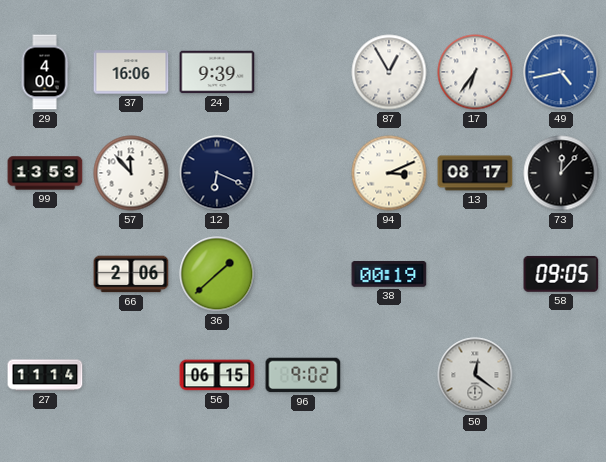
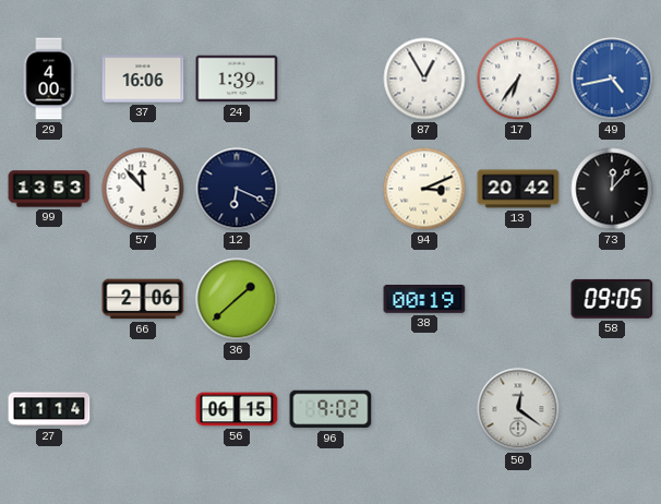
24: 9:39 -> 1:39 (237, 79)
13: 08:17 -> 20:42 (518, 189)
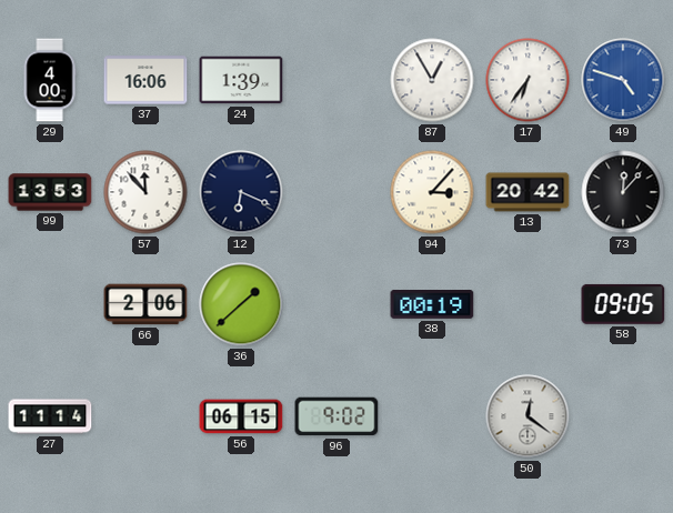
49: 4:43 -> 4:48 (623, 80)
94: 3:11 -> 3:07 (432, 192)
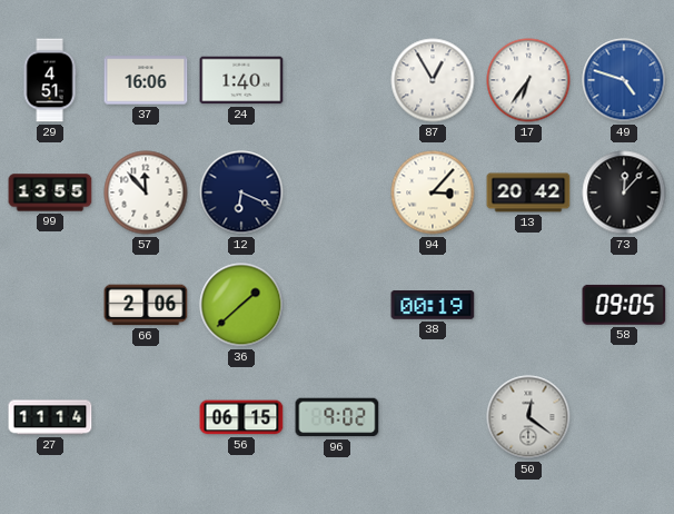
29: 4:00 -> 4:51 (50, 80)
24: 1:39 -> 1:40 (241, 80)
99: 13:53 -> 13:55 (50, 192)
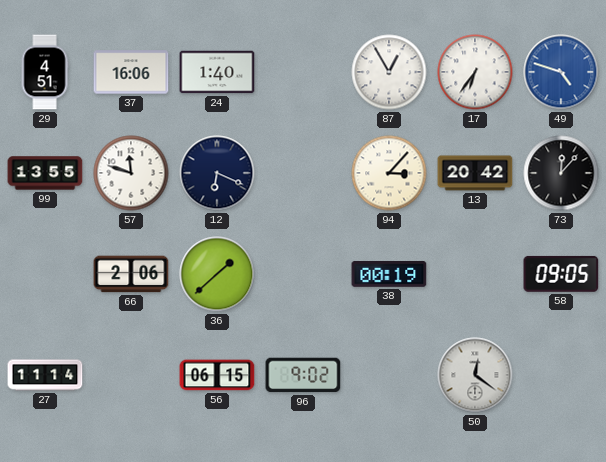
57: 11:53 -> 11:48 (131, 173)
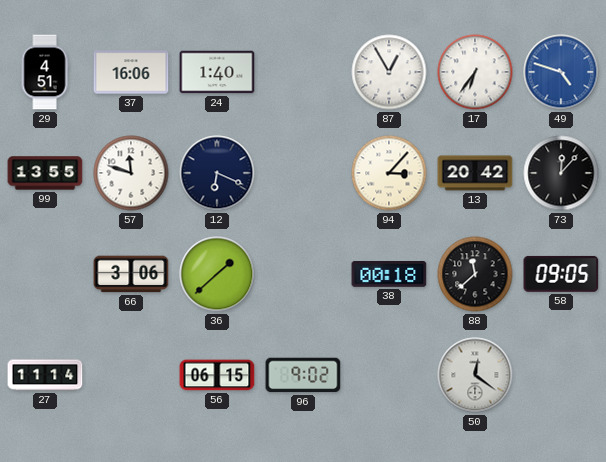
66: 2:06 -> 3:06 (131, 274)
38: 00:19 -> 00:18 (389, 275)
88: none -> 11:38 (475, 274)
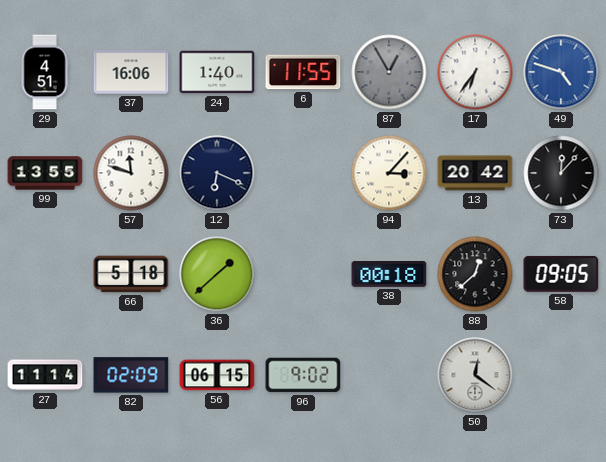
6: none -> 11:55 (303, 72)
87 dial: white -> grey (389, 72)
66: 3:06 -> 5:18 (131, 274)
88: 11:38 -> 12:38 (475, 274)
82: none -> 02:09 (131, 375)
